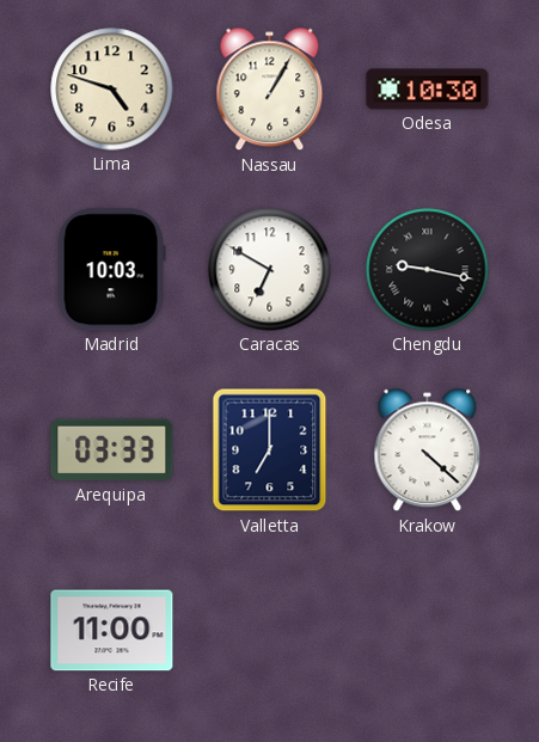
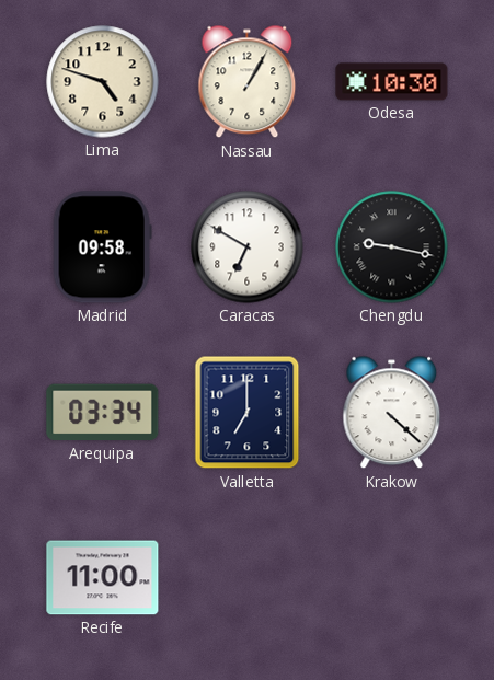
Madrid: 10:03 -> 09:58 (102, 247)
Arequipa: 03:33 -> 03:34 (103, 413)
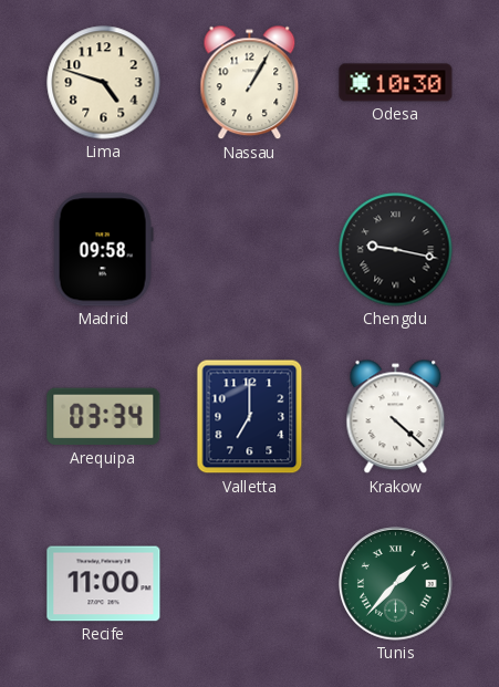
Caracas: 6:50 -> none (248, 247)
Tunis: none -> 1:37 (396, 584)
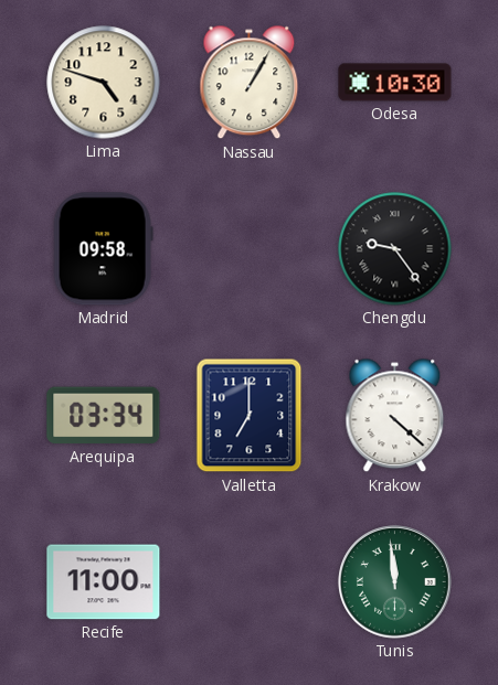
Chengdu: 9:17 -> 9:24 (395, 249)
Tunis: 1:37 -> 11:59 (395, 582)
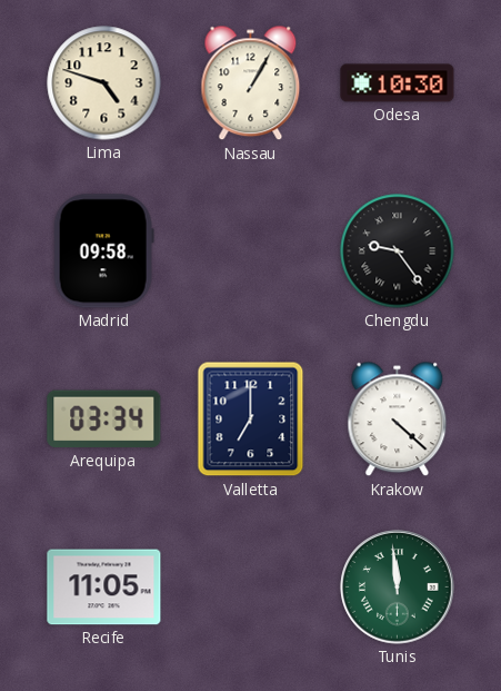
Recife: 11:00 -> 11:05 (104, 588)
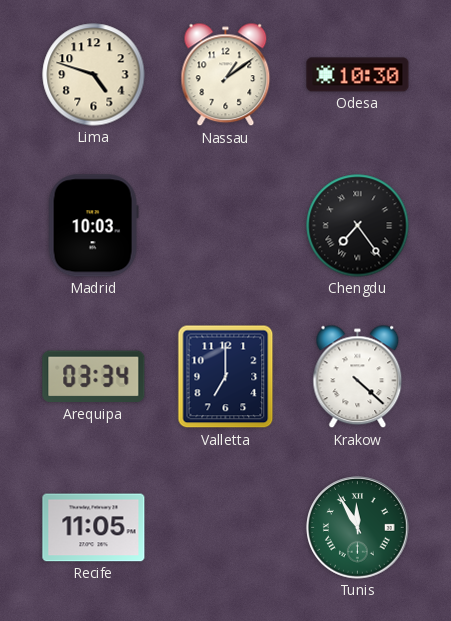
Nassau: 1:05 -> 1:09 (226, 75)
Madrid: 09:58 -> 10:03 (93, 226)
Chengdu: 9:24 -> 7:24 (358, 226)
Tunis: 11:59 -> 11:55 (358, 528)
